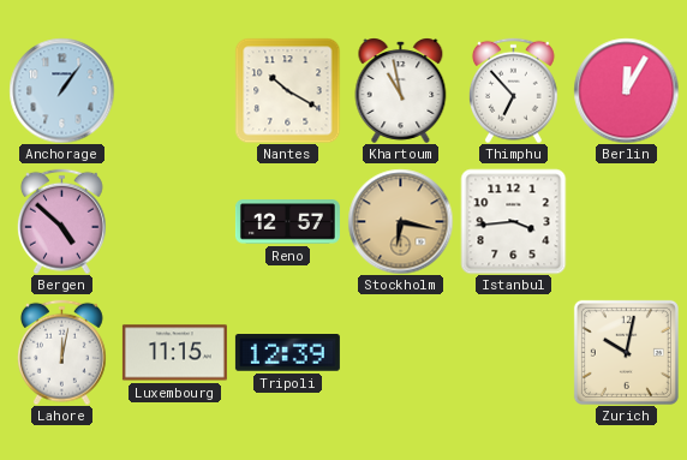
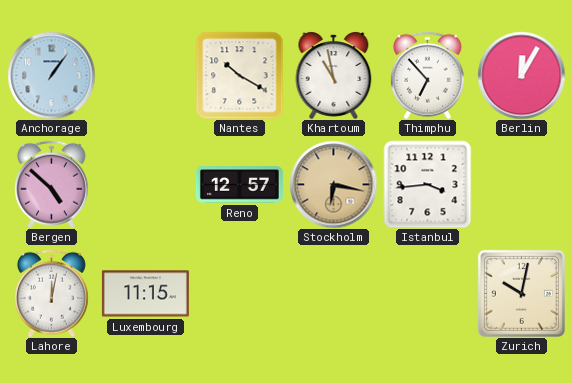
Tripoli: 12:39 -> none (287, 353)
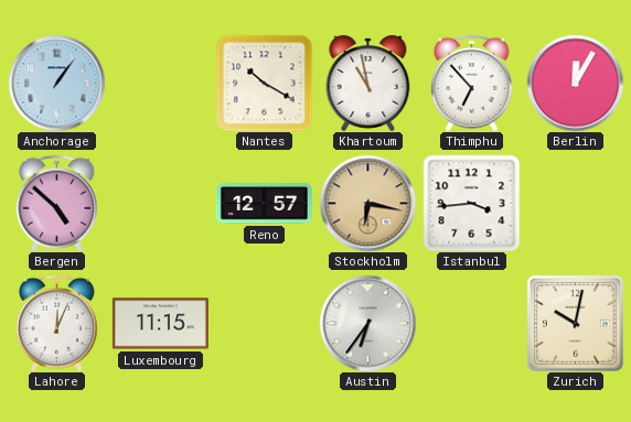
Lahore: 12:02 -> 12:04 (56, 323)
Austin: none -> 6:36 (367, 323)
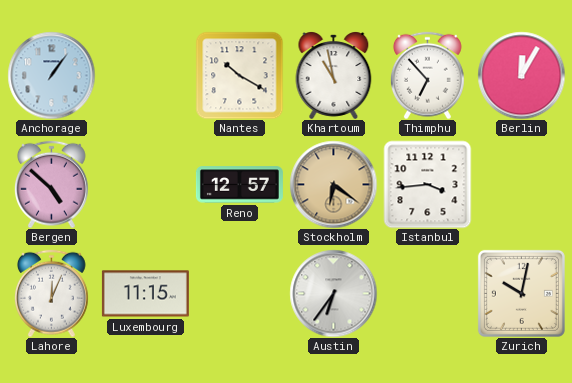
Stockholm: 6:17 -> 6:21 (333, 184)
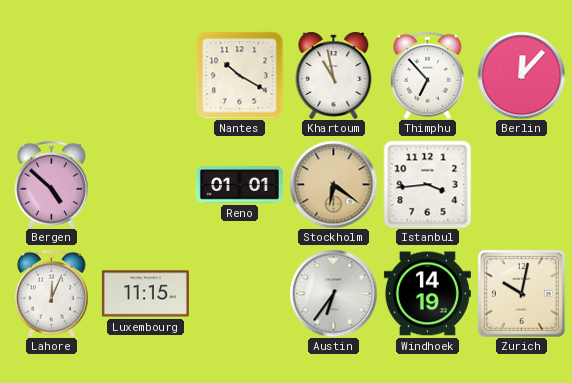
Anchorage: 1:06 -> none (51, 75)
Berlin: 12:05 -> 12:07 (521, 75)
Reno: 12:57 -> 01:01 (239, 185)
Windhoek: none -> 14:19 (427, 294)
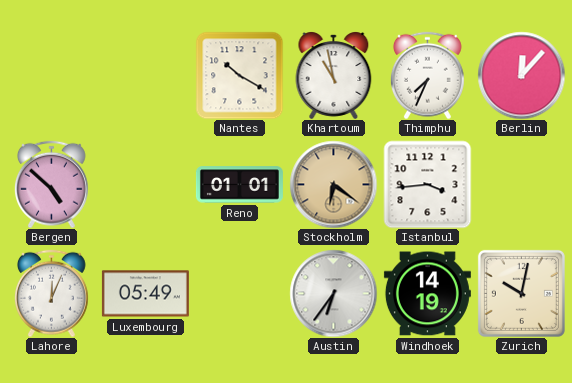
Thimphu: 6:53 -> 7:34 (427, 75)
Luxembourg: 11:15 -> 05:49 (145, 294)
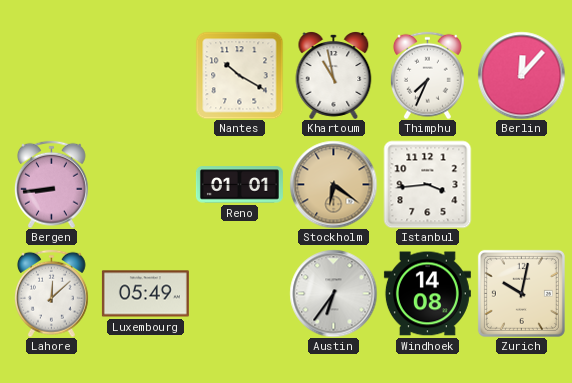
Bergen: 4:52 -> 8:44 (51, 184)
Lahore: 12:04 -> 12:08 (51, 293)
Windhoek: 14:19 -> 14:08 (427, 294)
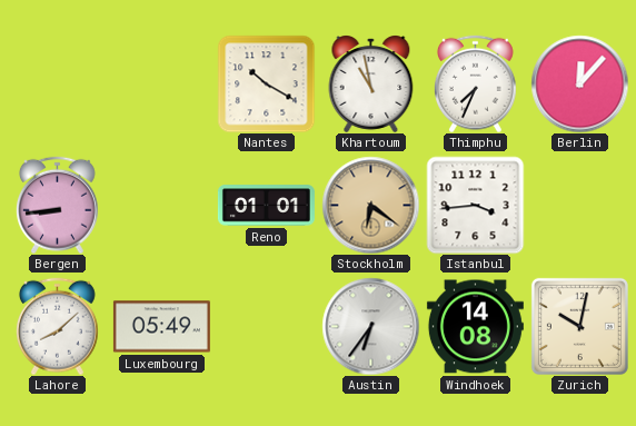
Lahore: 12:08 -> 8:08 (57, 326)
